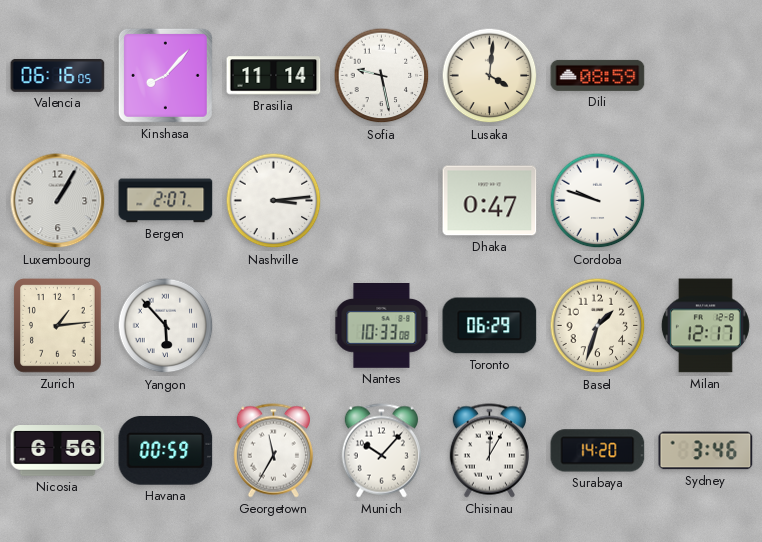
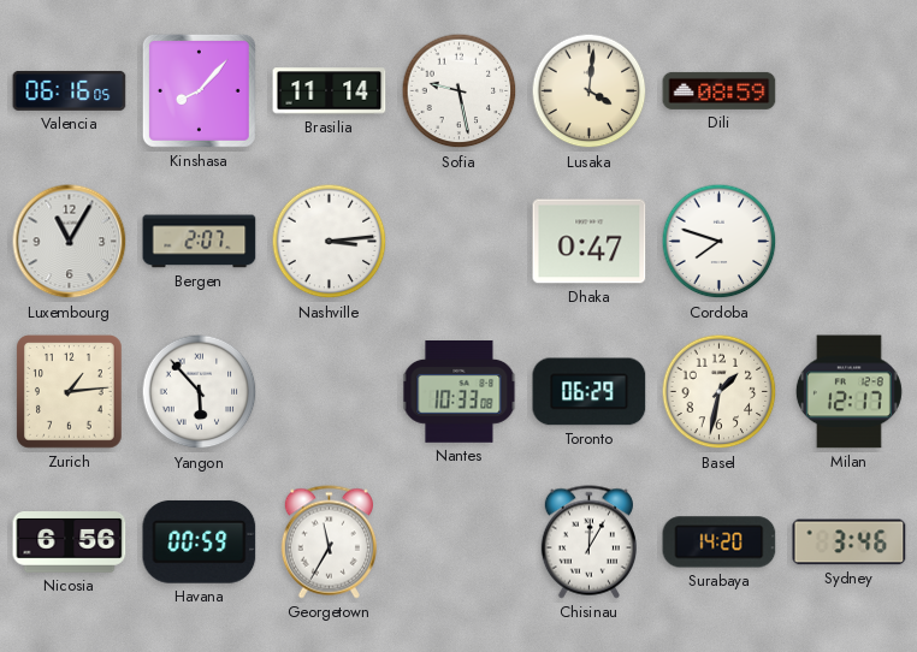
Luxembourg: 1:05 -> 11:05 (70, 242)
Cordoba: 9:48 -> 7:48 (720, 242)
Basel: 1:33 -> 1:32 (720, 392)
Munich: 10:07 -> none (381, 451)
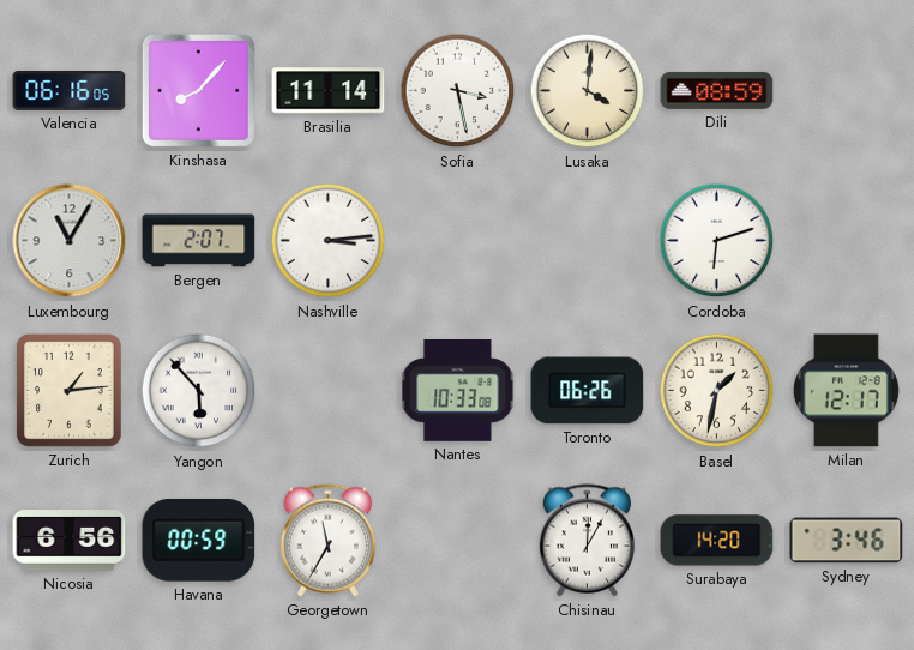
Sofia: 9:28 -> 3:28 (458, 91)
Dhaka: 0:47 -> none (590, 242)
Cordoba: 7:48 -> 6:12 (717, 241)
Toronto: 06:29 -> 06:26 (588, 391)
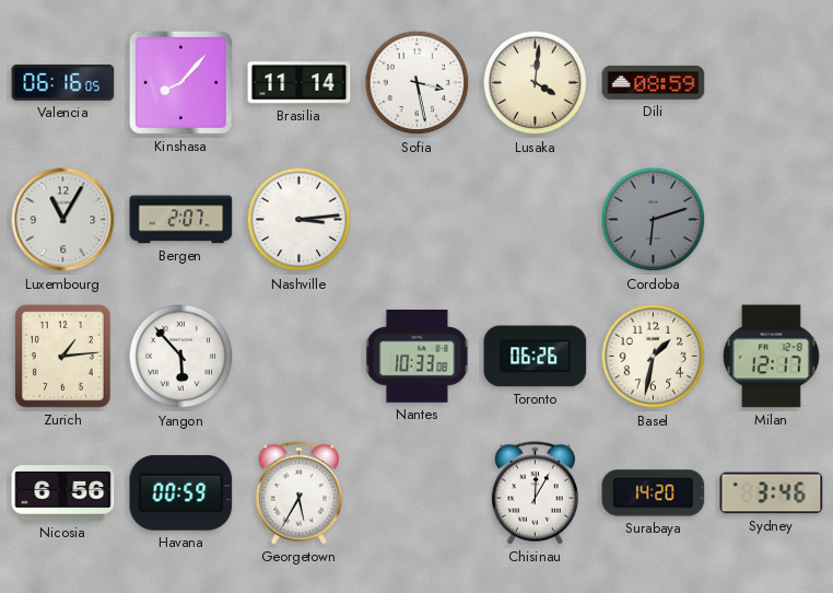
Cordoba dial: white -> grey (654, 220)
Georgetown: 11:35 -> 5:35 (298, 493)
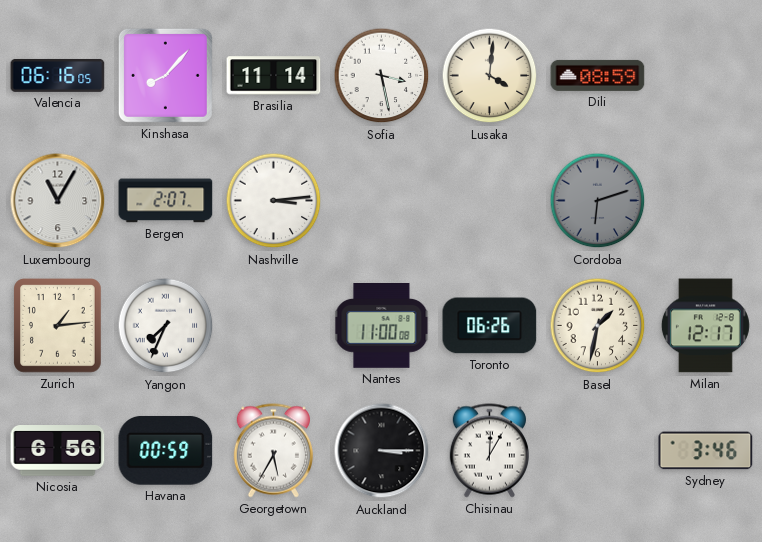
Yangon: 5:53 -> 7:34 (166, 326)
Nantes: 10:33 -> 11:00 (382, 326)
Auckland: none -> 3:15 (382, 451)
Surabaya: 14:20 -> none (654, 493)
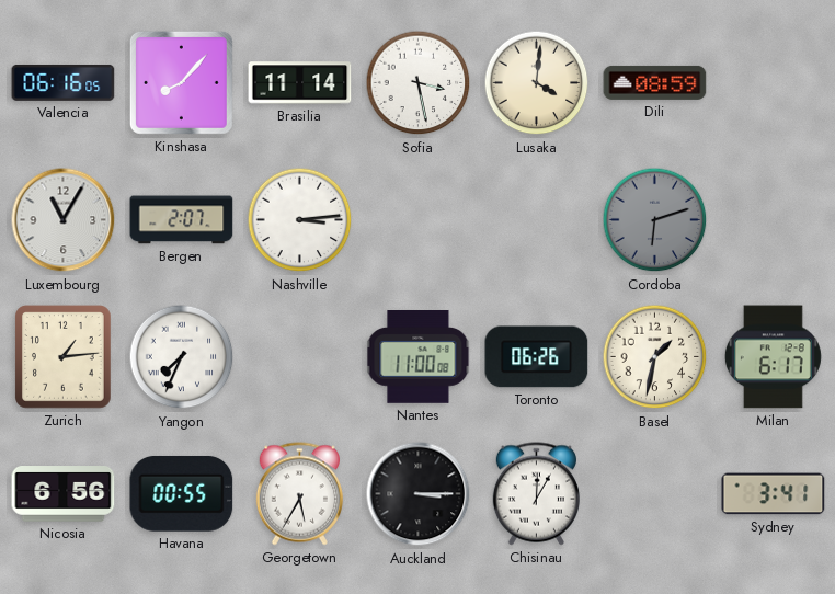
Milan: 12:17 -> 6:17 (773, 357)
Havana: 00:59 -> 00:55 (182, 493)
Sydney: 3:46 -> 3:41 (774, 494)
